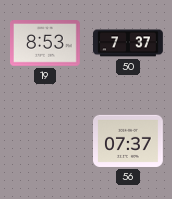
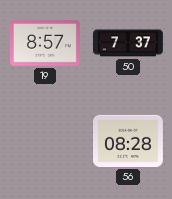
19: 8:53 -> 8:57 (46, 43)
56: 07:37 -> 08:28 (129, 141)
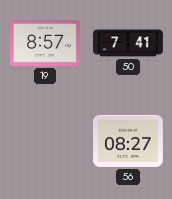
50: 7:37 -> 7:41 (128, 43)
56: 08:28 -> 08:27 (129, 141)
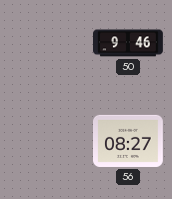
19: 8:57 -> none (46, 43)
50: 7:41 -> 9:46 (128, 43)
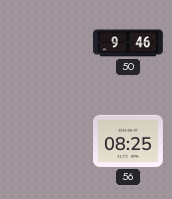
56: 08:27 -> 08:25 (129, 141)
